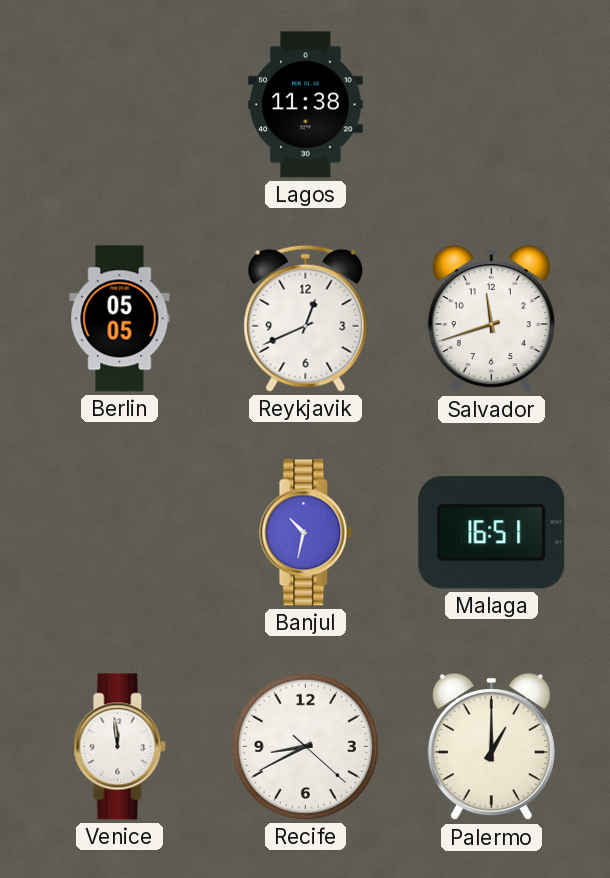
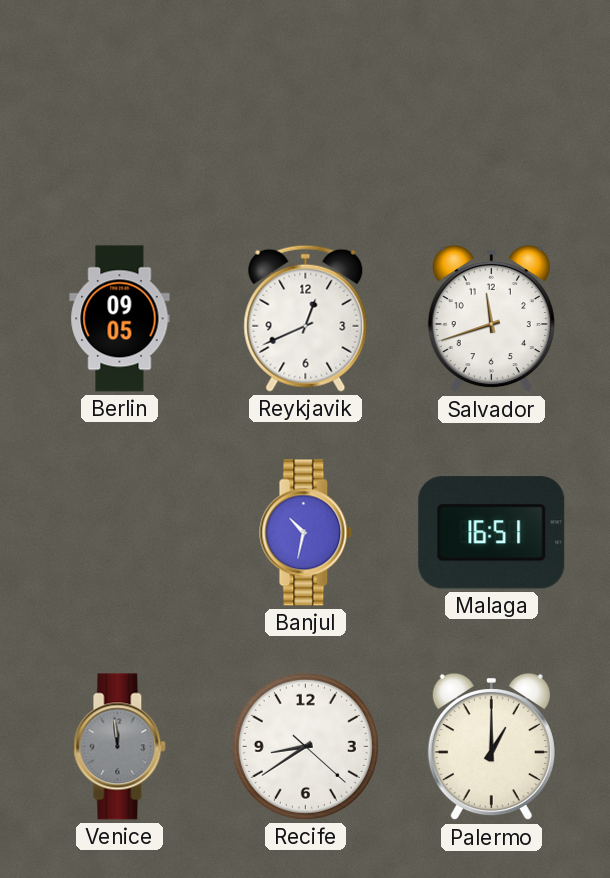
Lagos: 11:38 -> none (306, 105)
Berlin: 05:05 -> 09:05 (120, 319)
Venice dial: white -> grey (120, 747)
Recife: 8:40 -> 8:39 (305, 746)
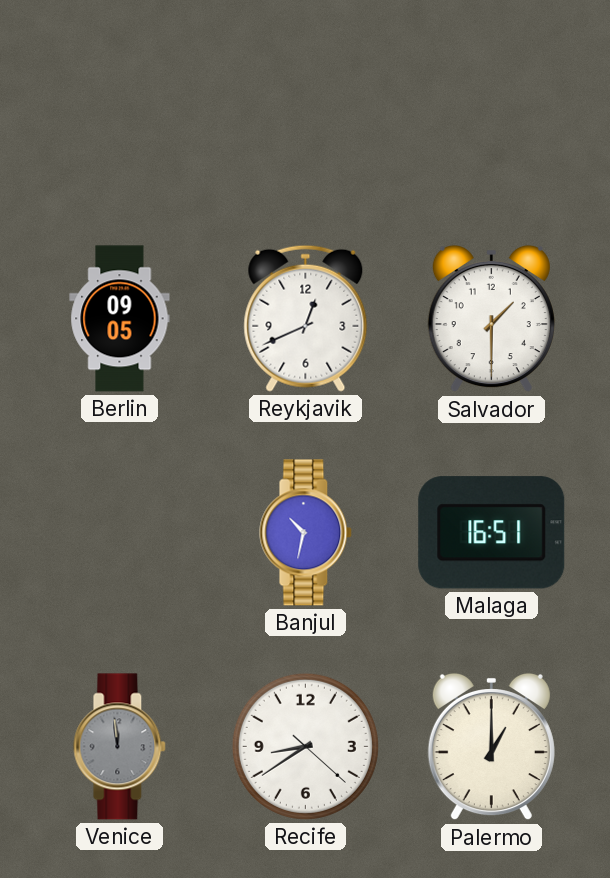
Salvador: 11:42 -> 1:30 (491, 319)
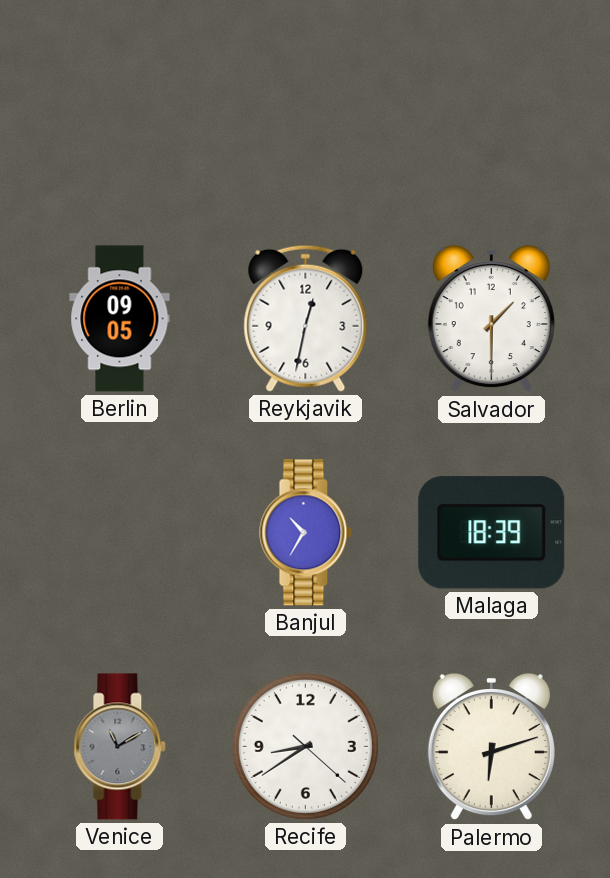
Reykjavik: 12:41 -> 12:32 (306, 318)
Banjul: 10:32 -> 10:35 (306, 533)
Malaga: 16:51 -> 18:39 (492, 533)
Venice: 11:59 -> 11:10 (120, 747)
Palermo: 1:00 -> 6:12 (491, 747)
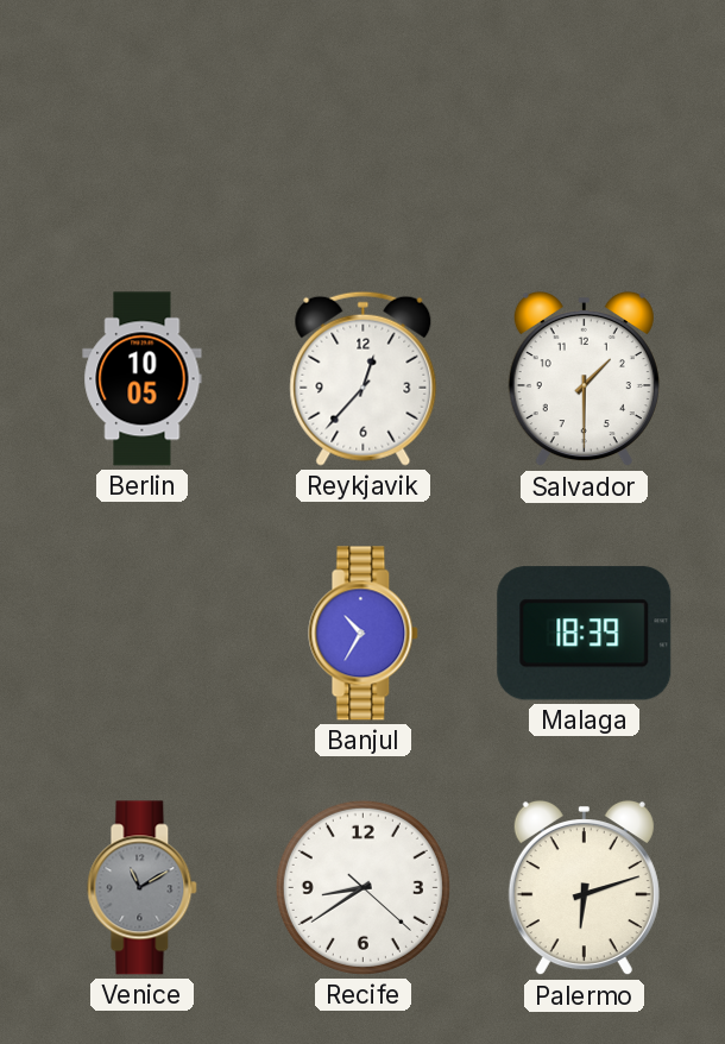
Berlin: 09:05 -> 10:05 (143, 379)
Reykjavik: 12:32 -> 12:37 (364, 378)
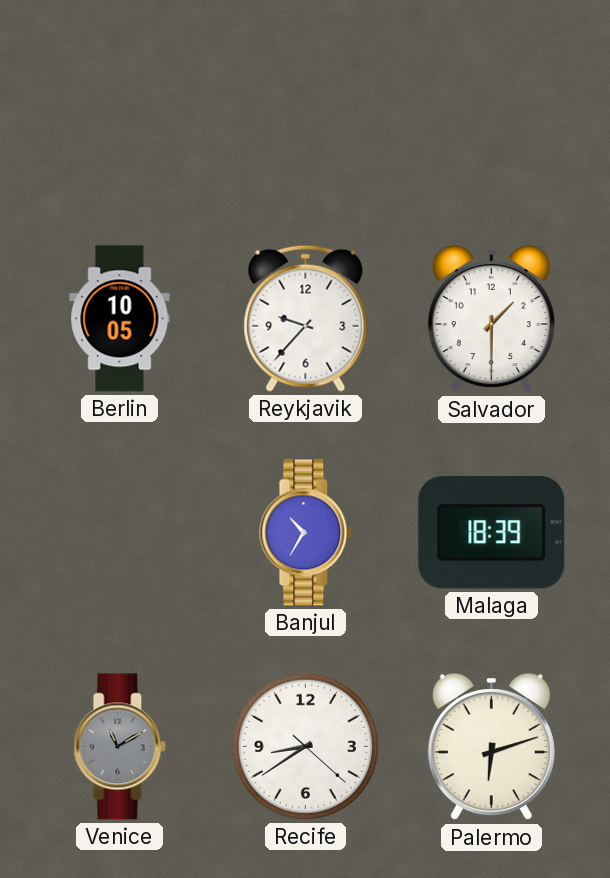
Reykjavik: 12:37 -> 9:37 (306, 318)
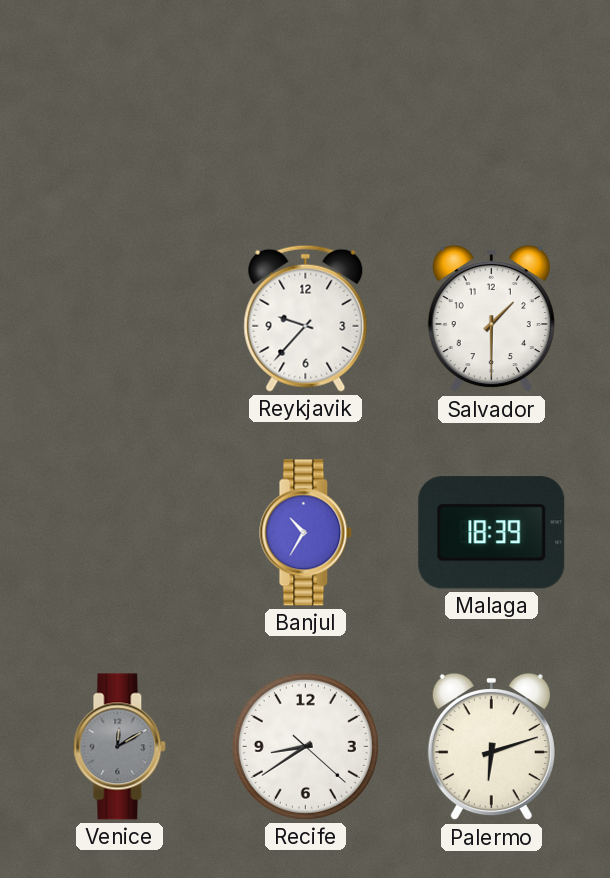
Berlin: 10:05 -> none (120, 319)
Venice: 11:10 -> 12:10 (120, 747)
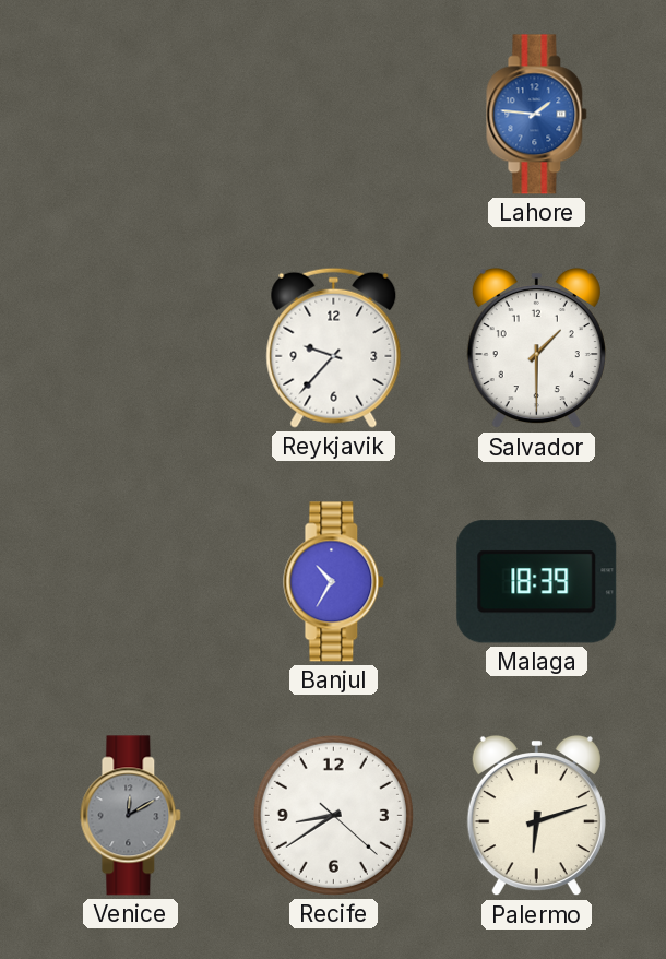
Lahore: none -> 1:46 (537, 115)
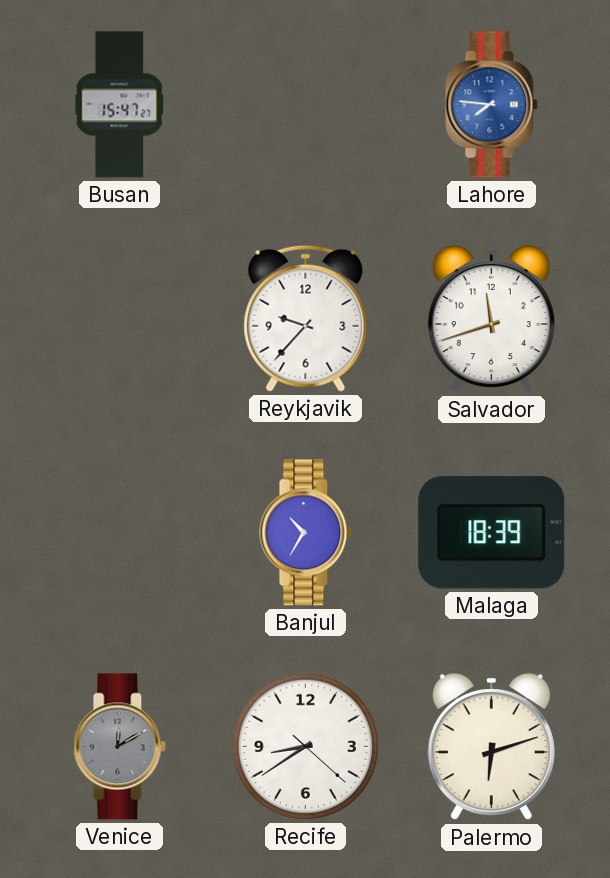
Busan: none -> 15:47 (120, 105)
Lahore: 1:46 -> 7:46 (492, 105)
Salvador: 1:30 -> 11:42 (491, 319)
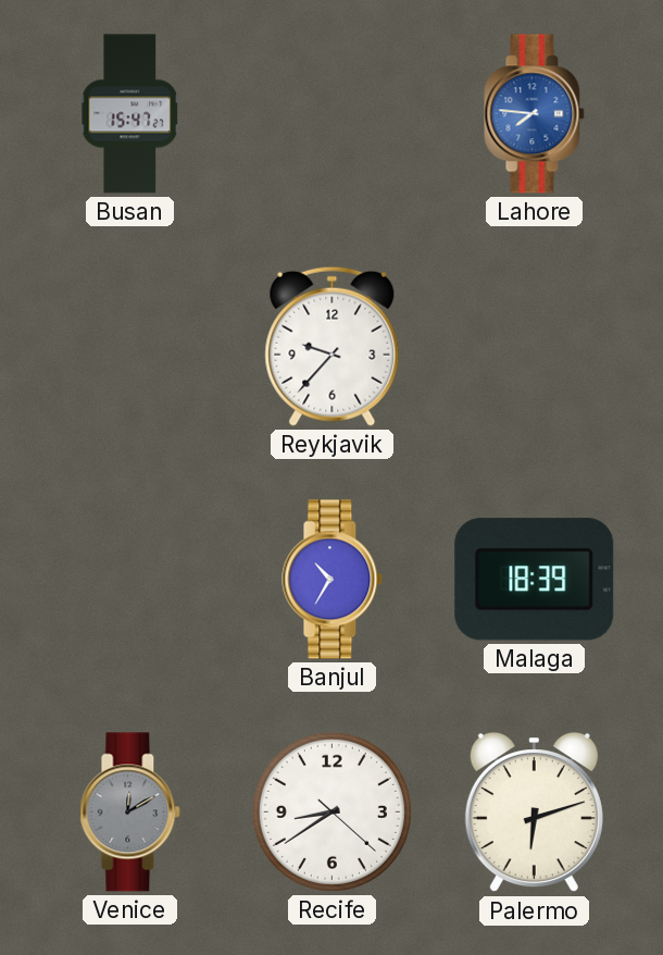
Salvador: 11:42 -> none (491, 319)
